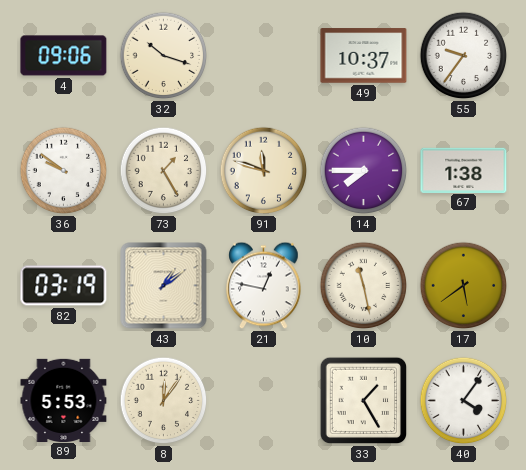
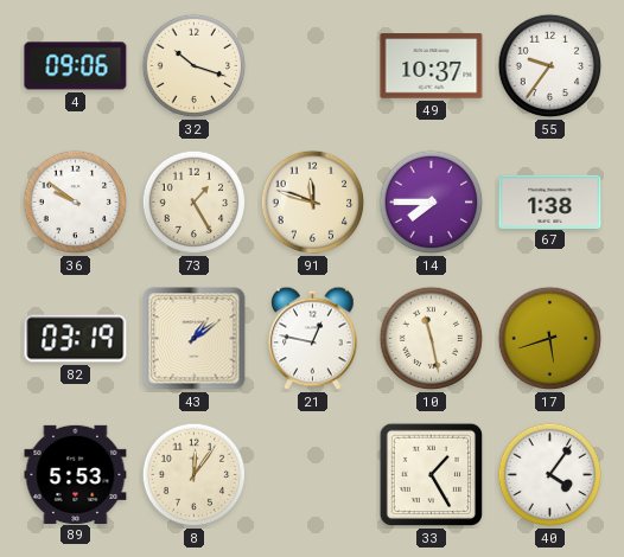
17: 5:39 -> 5:42 (550, 339)
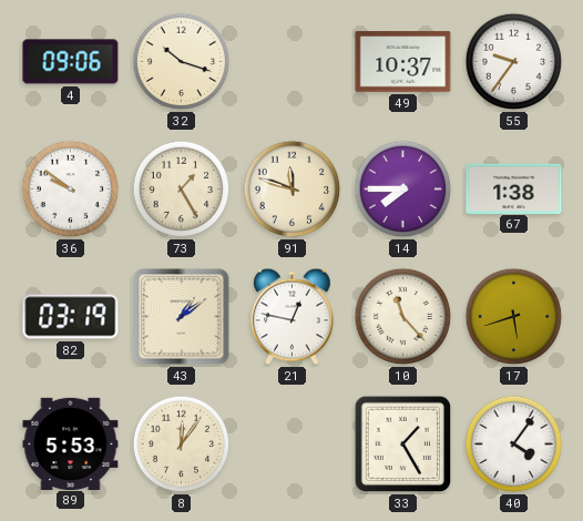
10: 11:28 -> 11:23 (403, 317)
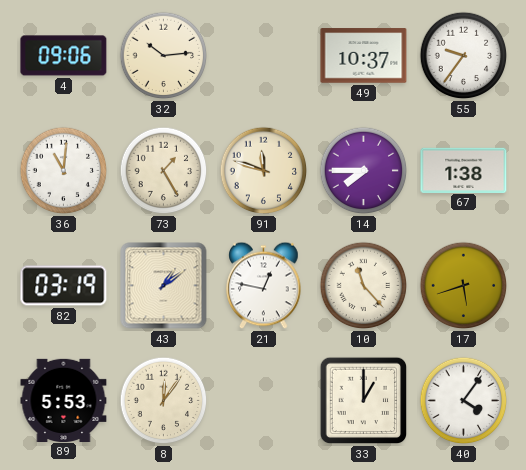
32: 10:18 -> 10:14 (164, 56)
36: 9:51 -> 11:01 (64, 171)
33: 1:25 -> 1:00 (364, 401)
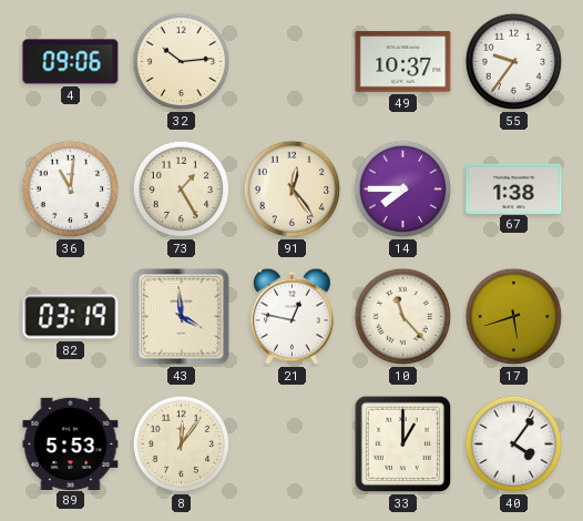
91: 11:48 -> 12:24 (293, 190)
43: 1:09 -> 3:59 (182, 317)
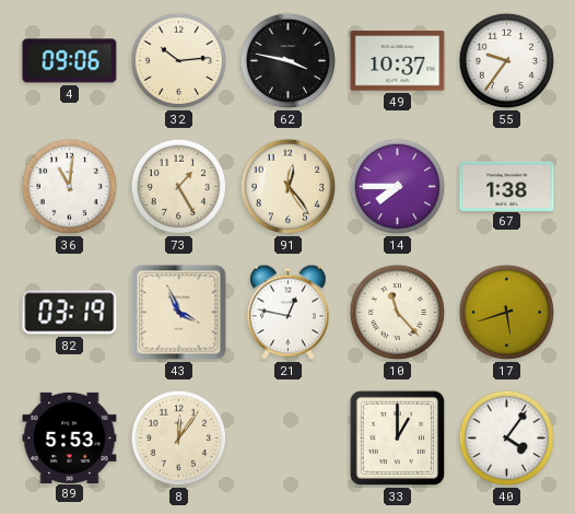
62: none -> 3:47 (289, 61)
43: 3:59 -> 3:56 (179, 313)
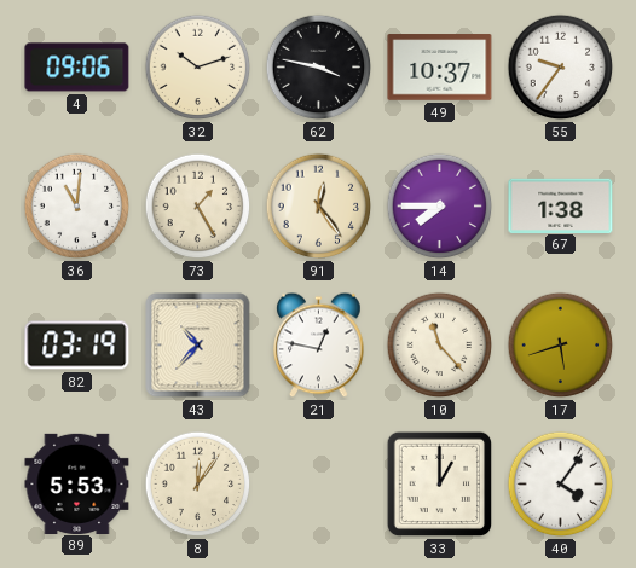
32: 10:14 -> 10:12 (198, 68)
43: 3:56 -> 10:37 (198, 346)
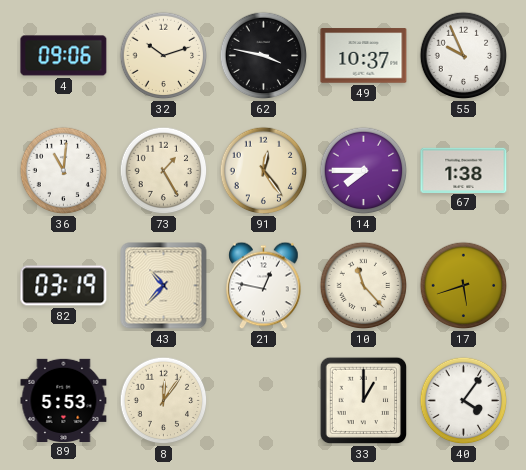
55: 9:36 -> 9:56 (464, 56)
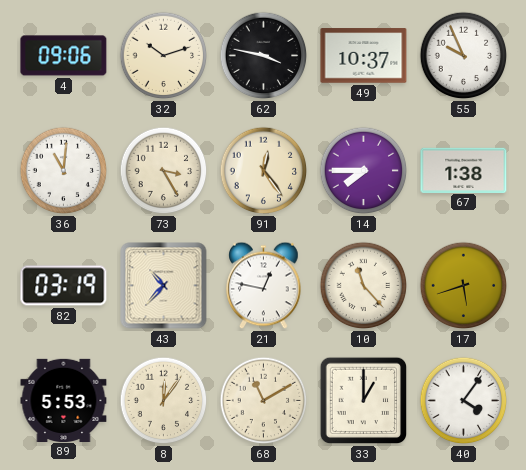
73: 1:25 -> 3:25 (164, 171)
68: none -> 11:10 (264, 401)
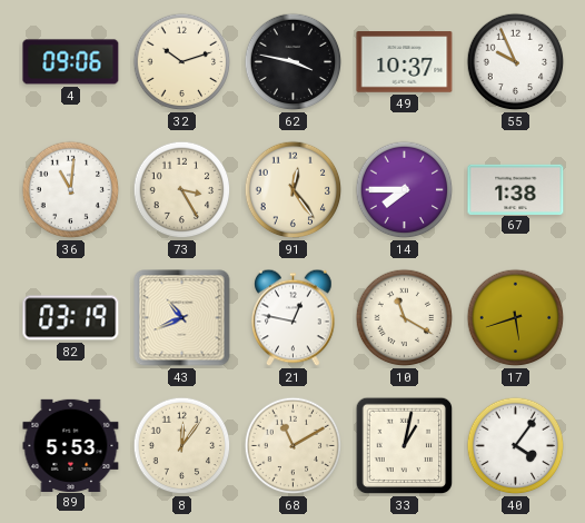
43: 10:37 -> 10:41 (182, 318)
10: 11:23 -> 11:20 (405, 318)
33: 1:00 -> 1:02 (405, 446)
